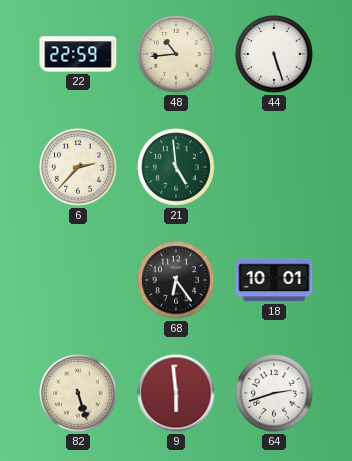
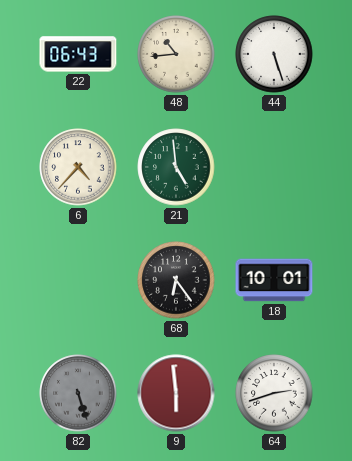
22: 22:59 -> 06:43 (78, 54)
6: 2:37 -> 4:37 (78, 167)
82 dial: cream -> grey (78, 393)
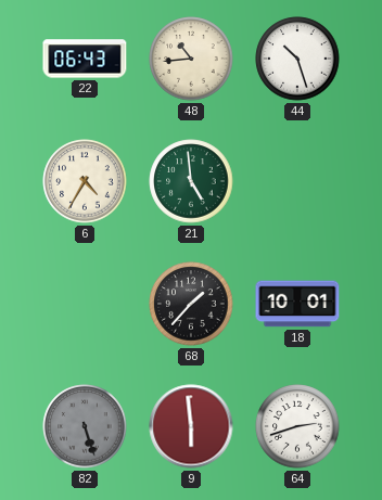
44: 5:27 -> 10:27 (297, 59)
6: 4:37 -> 4:35 (85, 181)
68: 6:24 -> 1:37 (191, 304)
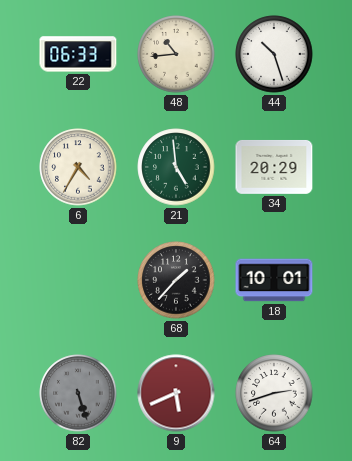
22: 06:43 -> 06:33 (78, 54)
34: none -> 20:29 (274, 167)
9: 5:59 -> 5:41 (176, 393)
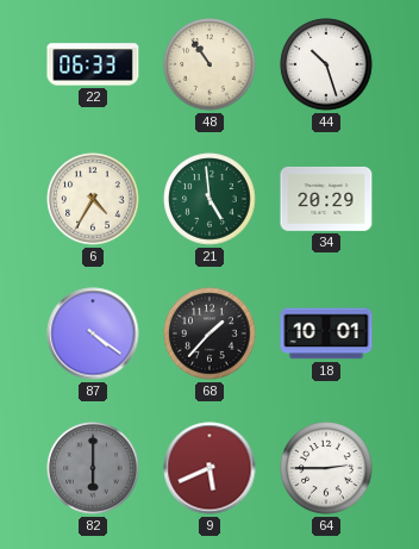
48: 10:44 -> 10:54 (209, 64)
87: none -> 4:21 (93, 333)
82: 5:27 -> 6:00 (93, 468)
64: 2:42 -> 2:45 (326, 468)
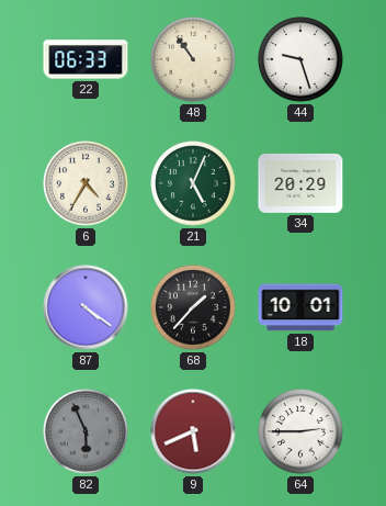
44: 10:27 -> 9:27 (300, 59)
21: 4:59 -> 5:04 (193, 183)
82: 6:00 -> 5:56 (86, 431)
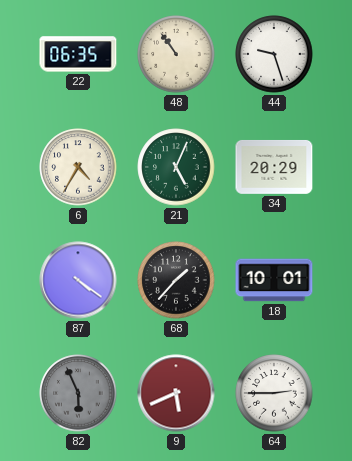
22: 06:33 -> 06:35 (78, 54)
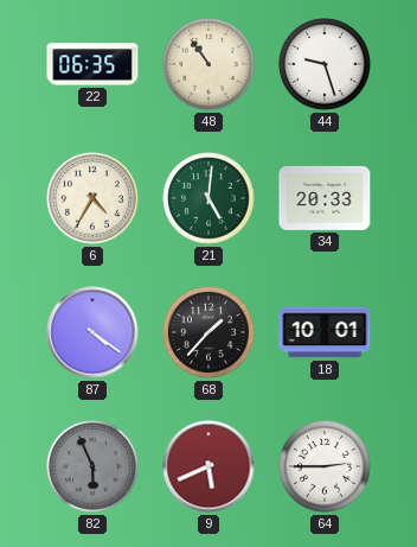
21: 5:04 -> 5:01 (208, 198)
34: 20:29 -> 20:33 (325, 198)
